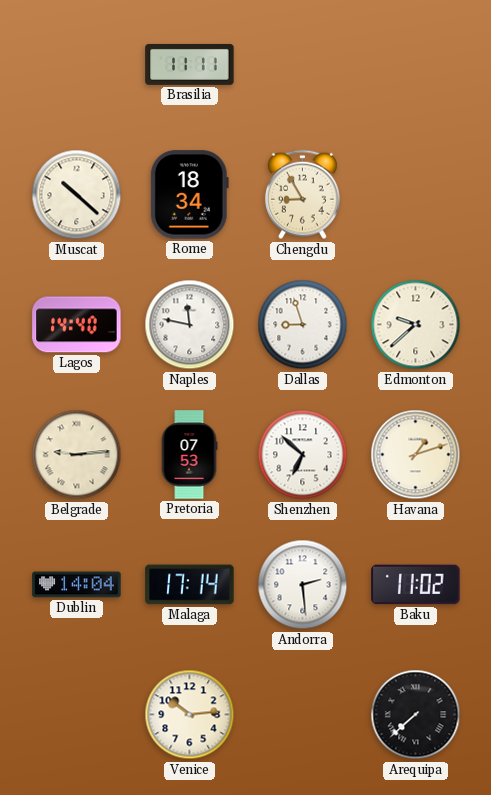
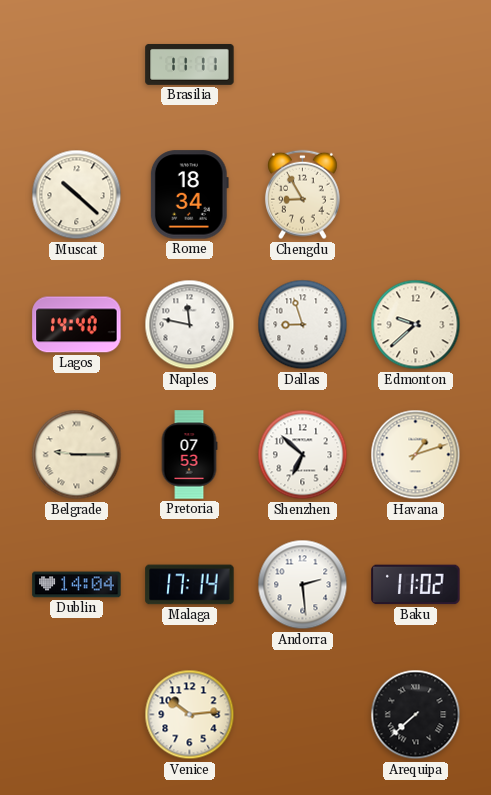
Belgrade: 9:14 -> 9:15 (77, 455)
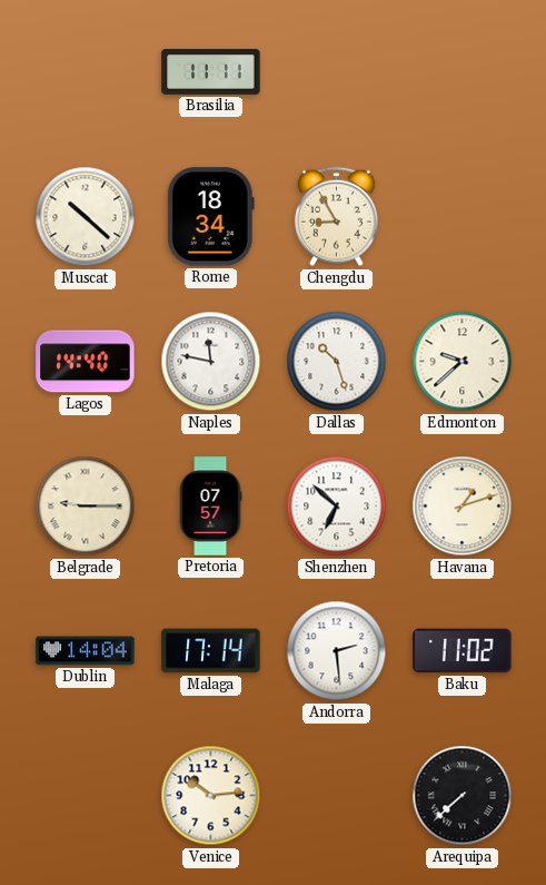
Dallas: 8:57 -> 10:27 (337, 362)
Pretoria: 07:53 -> 07:57 (210, 507)
